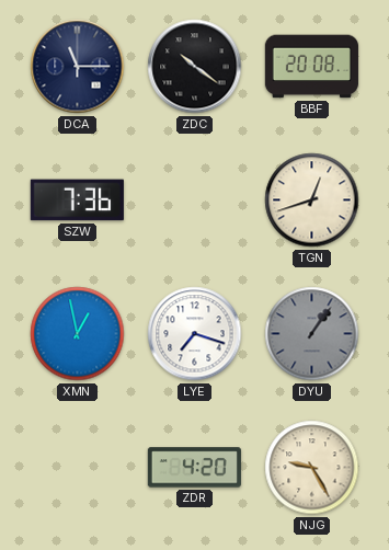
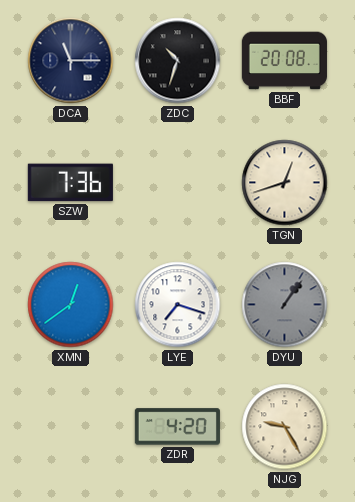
ZDC: 10:21 -> 10:33 (178, 61)
XMN: 12:58 -> 12:39 (71, 305)
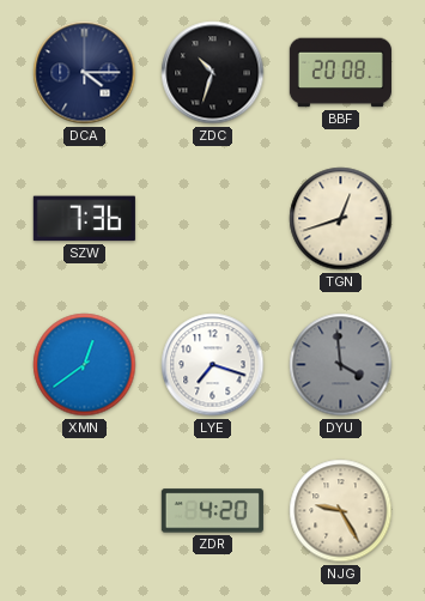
DCA: 11:15 -> 4:15 (85, 73)
DYU: 1:06 -> 3:59 (341, 365)
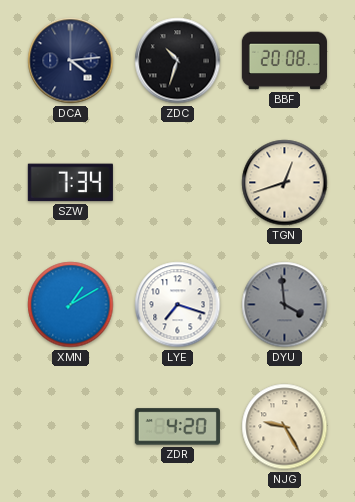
DCA: 4:15 -> 4:14 (71, 61)
SZW: 7:36 -> 7:34 (70, 183)
XMN: 12:39 -> 1:10 (71, 305)
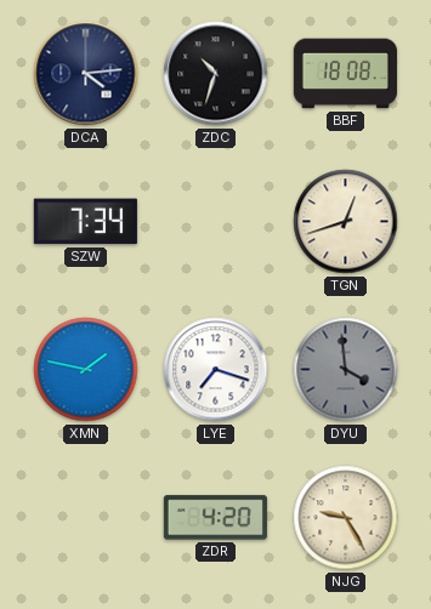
BBF: 20:08 -> 18:08 (345, 74)
XMN: 1:10 -> 1:47 (86, 370)
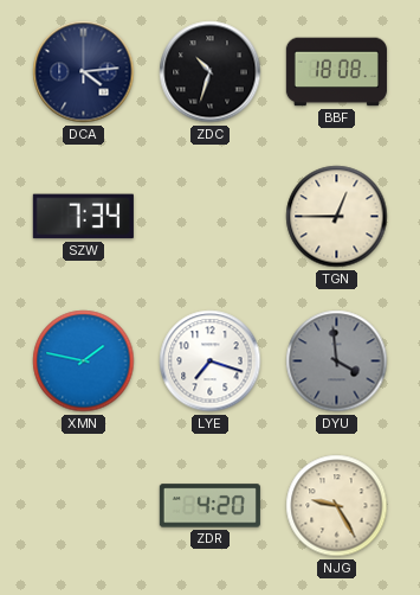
TGN: 12:42 -> 12:45 (337, 217)
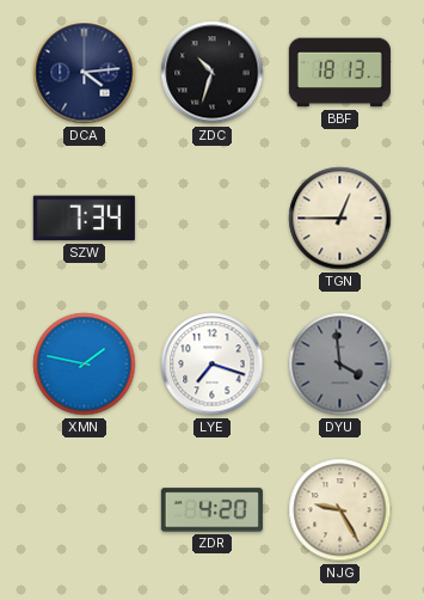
BBF: 18:08 -> 18:13 (339, 73)
